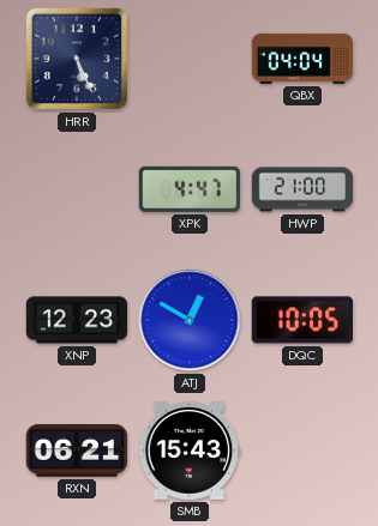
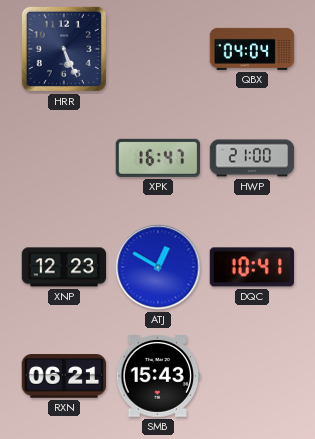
XPK: 4:47 -> 16:47 (157, 158)
DQC: 10:05 -> 10:41 (251, 267)
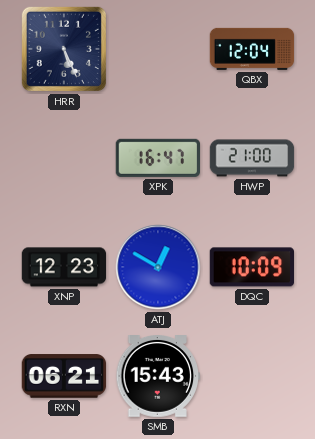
QBX: 04:04 -> 12:04 (252, 49)
DQC: 10:41 -> 10:09 (251, 267)
